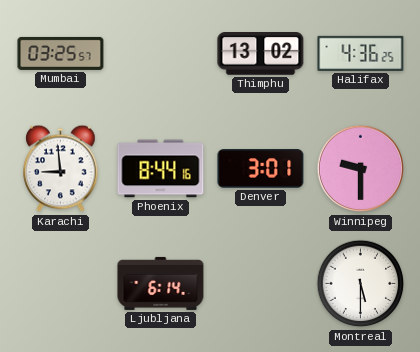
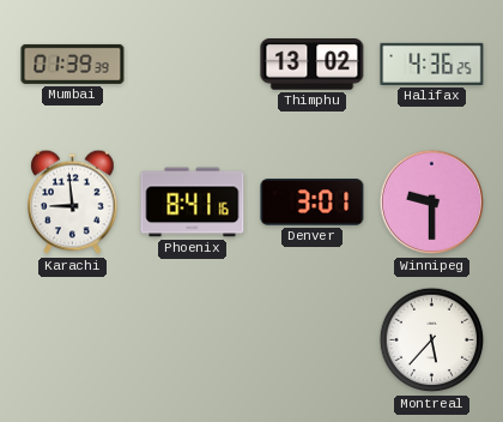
Mumbai: 03:25 -> 01:39 (73, 64)
Phoenix: 8:44 -> 8:41 (193, 203)
Ljubljana: 6:14 -> none (161, 283)
Montreal: 5:30 -> 5:37 (432, 340)
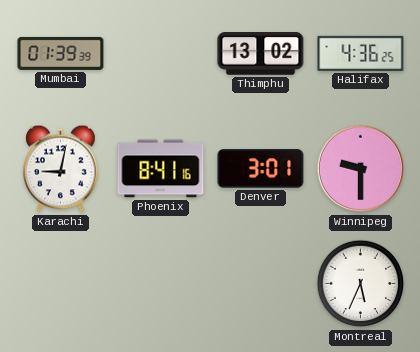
Karachi: 8:59 -> 9:02 (61, 169)
Montreal: 5:37 -> 5:34 (361, 284)
